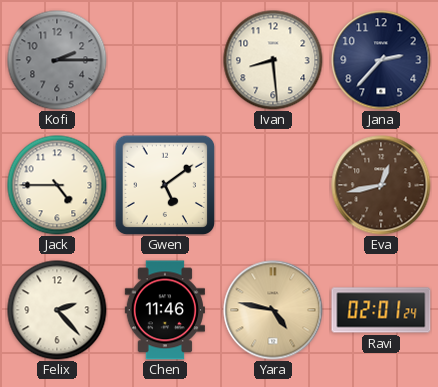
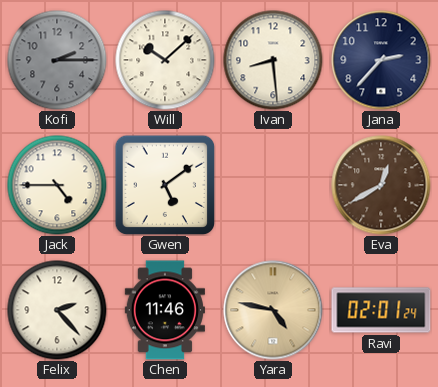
Will: none -> 10:08 (165, 60)
Eva: 12:43 -> 12:40 (381, 185)
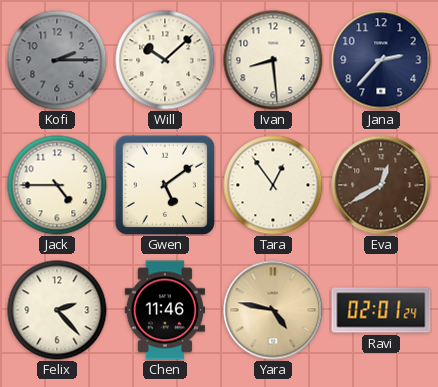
Tara: none -> 12:54 (273, 185)
